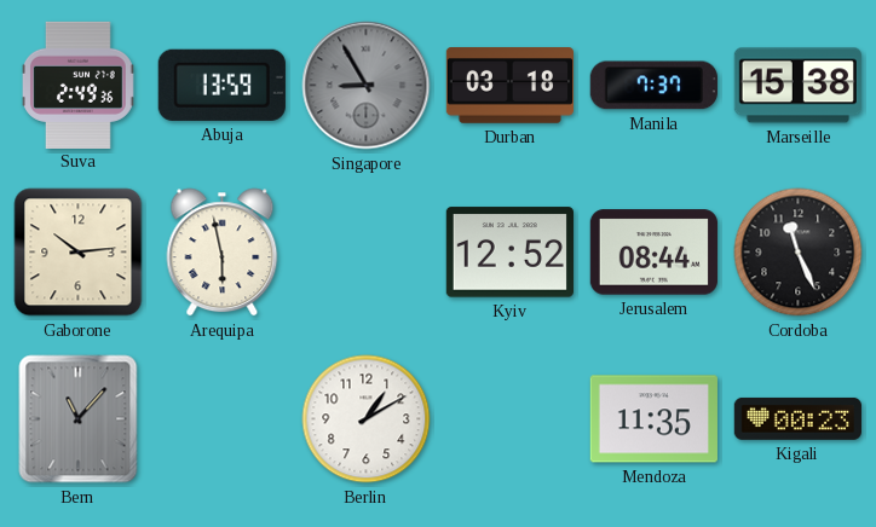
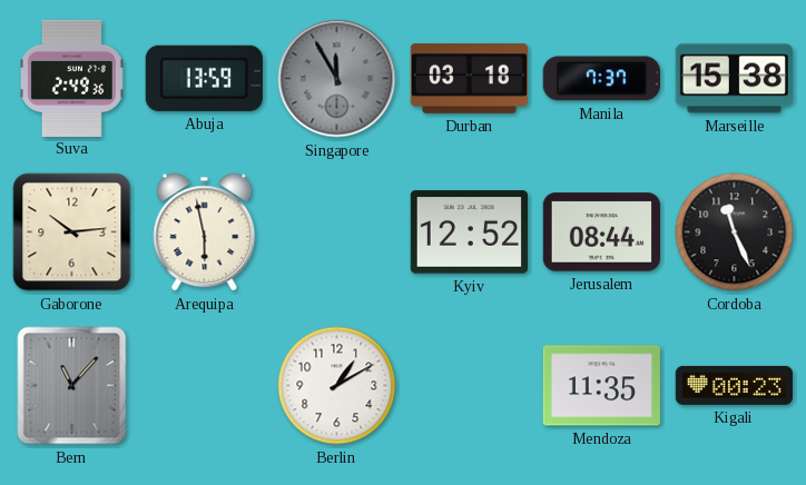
Singapore: 8:55 -> 11:55 (337, 79)
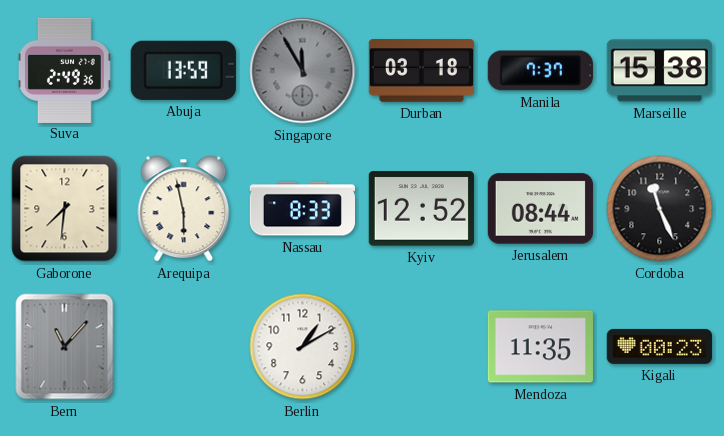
Gaborone: 10:14 -> 7:31 (65, 209)
Nassau: none -> 8:33 (302, 209)
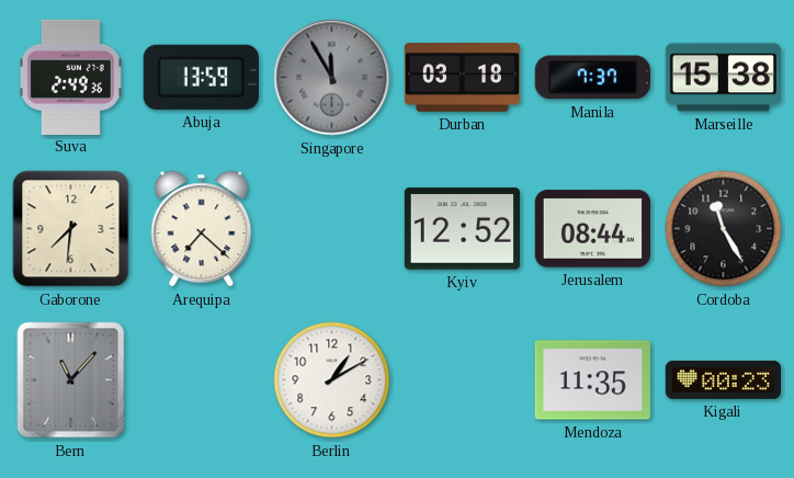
Arequipa: 5:58 -> 7:22 (202, 229)
Nassau: 8:33 -> none (302, 209)
Cordoba: 11:26 -> 11:25 (724, 229)
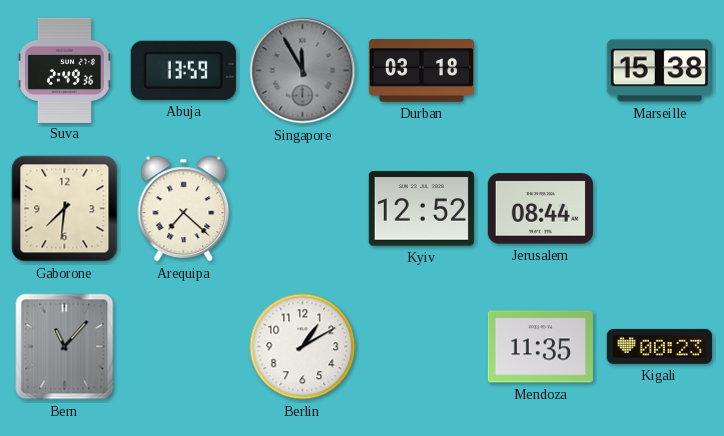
Manila: 7:37 -> none (592, 78)
Cordoba: 11:25 -> none (724, 229)
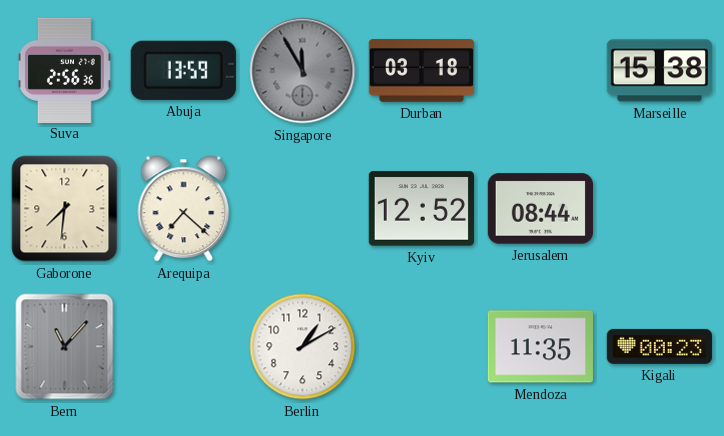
Suva: 2:49 -> 2:56 (65, 70)
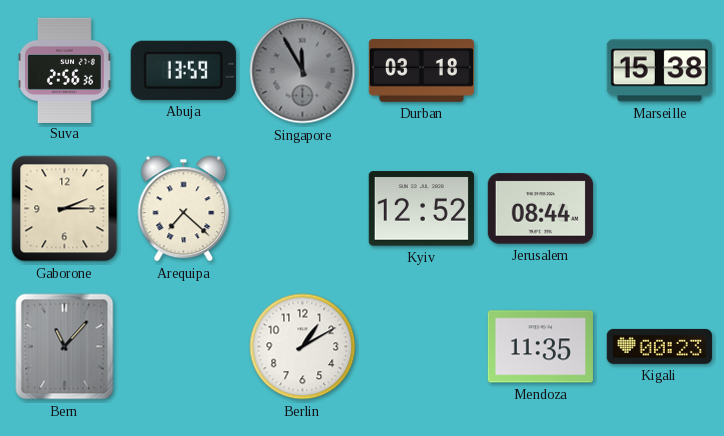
Gaborone: 7:31 -> 2:15 (65, 209)
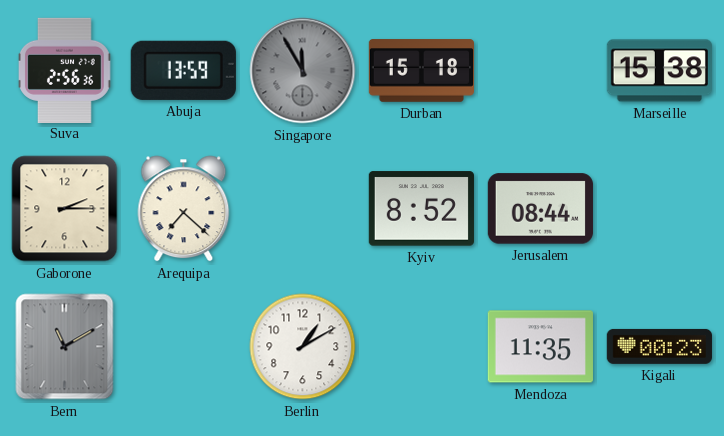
Durban: 03:18 -> 15:18 (421, 71)
Kyiv: 12:52 -> 8:52 (421, 209)
Bern: 11:07 -> 11:10 (65, 347)
